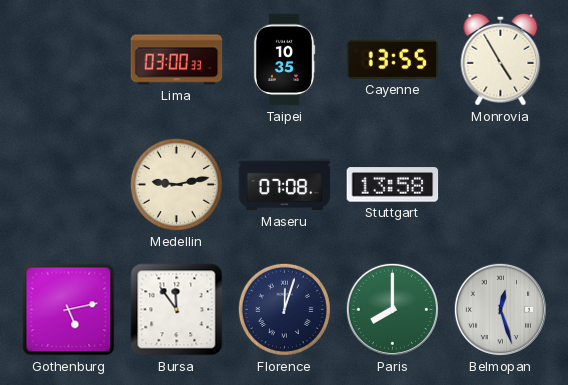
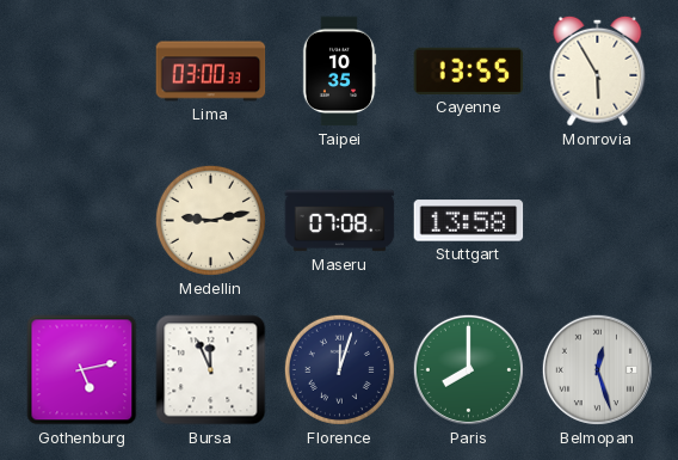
Monrovia: 4:55 -> 5:55 (598, 70)
Bursa: 11:54 -> 11:56 (211, 370)
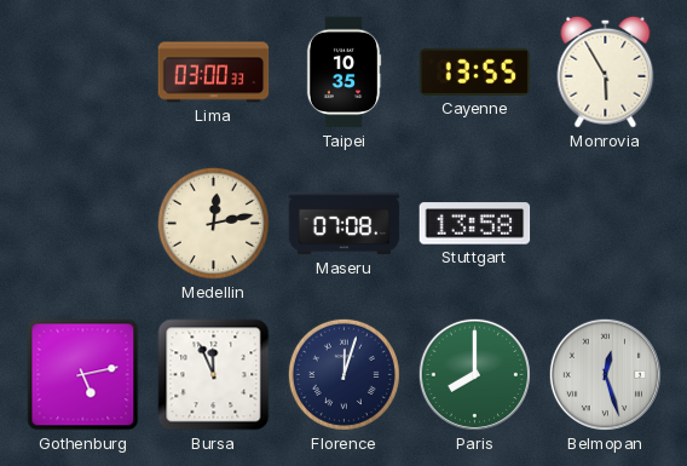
Medellin: 9:13 -> 12:13 (213, 223)
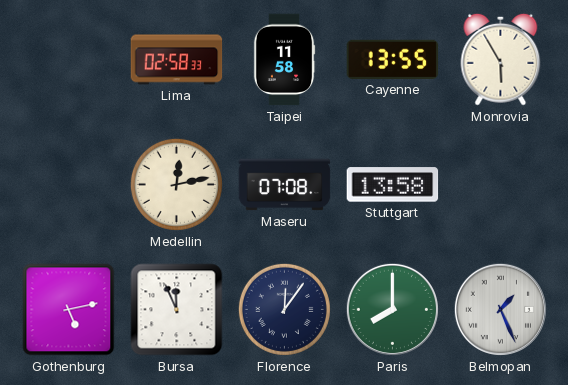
Lima: 03:00 -> 02:58 (177, 60)
Taipei: 10:35 -> 11:58 (284, 60)
Florence: 12:03 -> 12:06 (284, 309)
Belmopan: 12:27 -> 1:26 (500, 309)
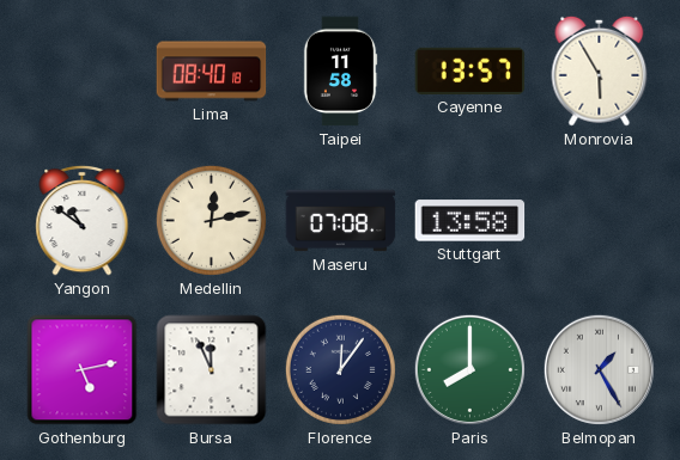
Lima: 02:58 -> 08:40 (212, 72)
Cayenne: 13:55 -> 13:57 (470, 70)
Yangon: none -> 10:51 (83, 220)
Belmopan: 1:26 -> 1:25 (599, 369)
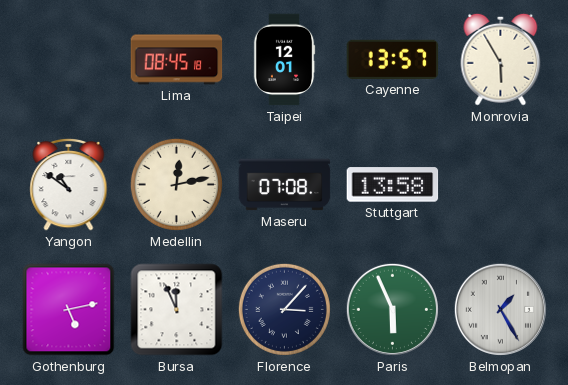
Lima: 08:40 -> 08:45 (177, 60)
Taipei: 11:58 -> 12:01 (284, 60)
Florence: 12:06 -> 3:07 (284, 309)
Paris: 8:00 -> 5:56 (392, 309)
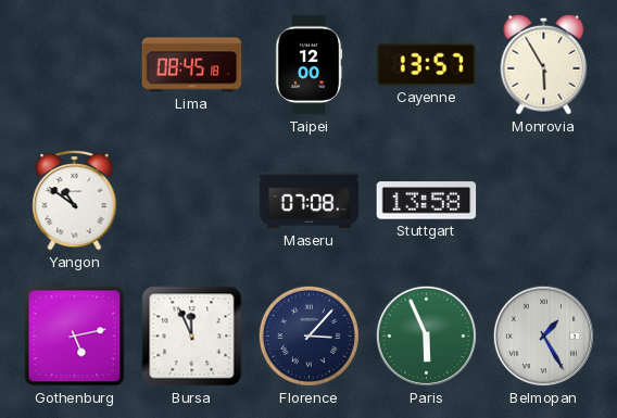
Taipei: 12:01 -> 12:00 (308, 65)
Medellin: 12:13 -> none (176, 184)
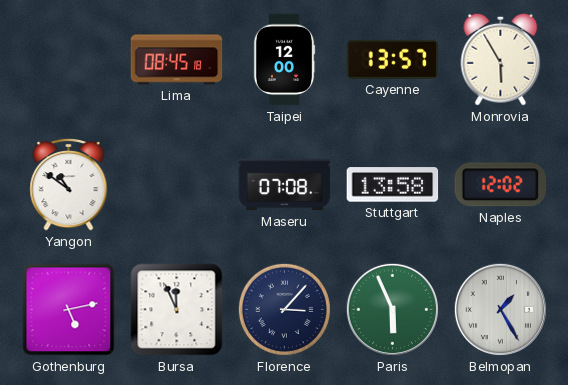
Naples: none -> 12:02 (500, 185)
